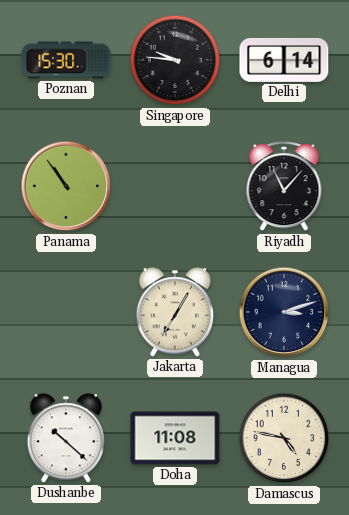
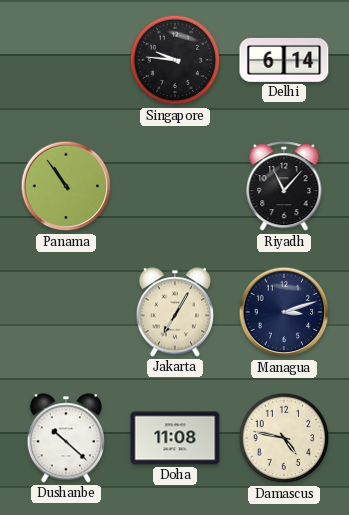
Poznan: 15:30 -> none (66, 60)
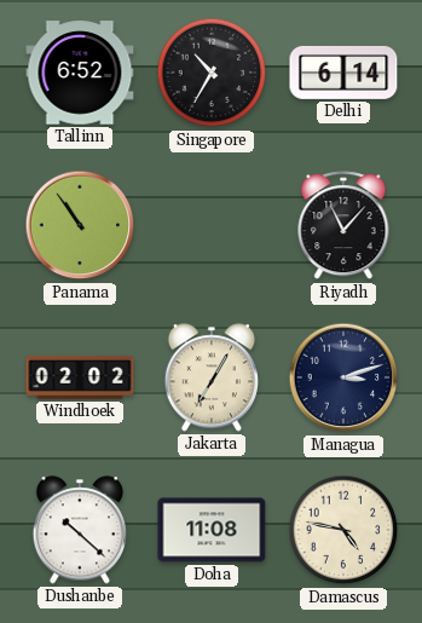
Tallinn: none -> 6:52 (80, 73)
Singapore: 9:46 -> 10:35 (212, 73)
Windhoek: none -> 02:02 (80, 379)
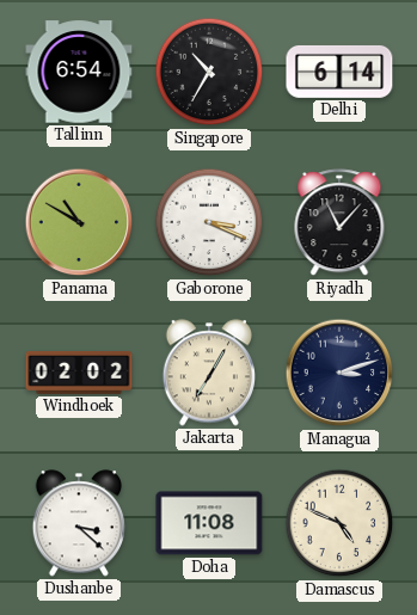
Tallinn: 6:52 -> 6:54 (79, 72)
Panama: 10:54 -> 10:50 (79, 222)
Gaborone: none -> 3:19 (209, 222)
Dushanbe: 10:22 -> 3:22 (78, 523)
Damascus: 4:47 -> 4:49 (339, 523)
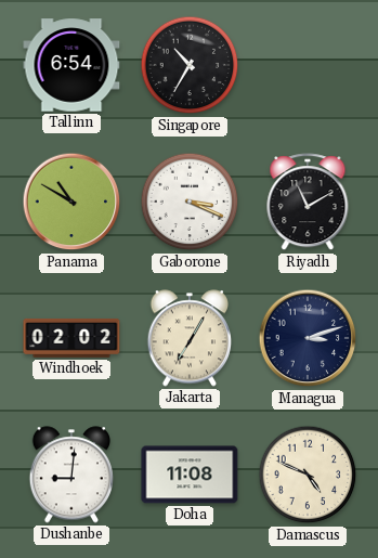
Delhi: 6:14 -> none (339, 72)
Riyadh: 11:07 -> 11:10 (308, 203)
Dushanbe: 3:22 -> 9:01 (70, 475)
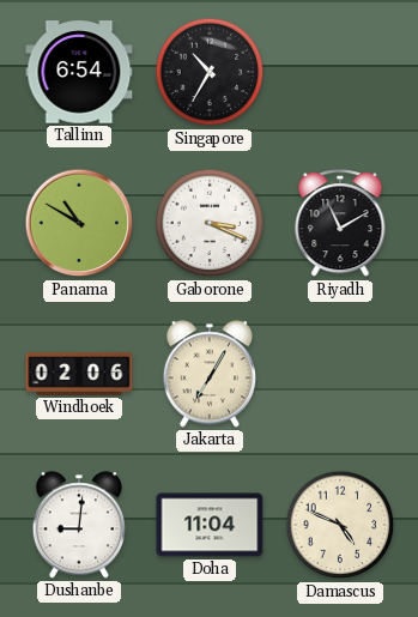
Windhoek: 02:02 -> 02:06 (79, 375)
Managua: 3:12 -> none (308, 338)
Doha: 11:08 -> 11:04 (210, 525)
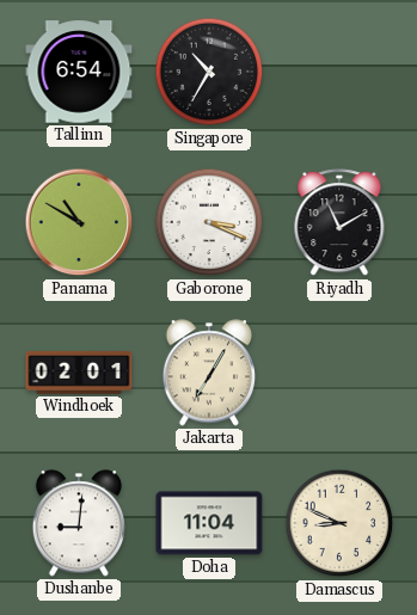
Windhoek: 02:06 -> 02:01 (79, 374)
Damascus: 4:49 -> 8:49 (339, 523)
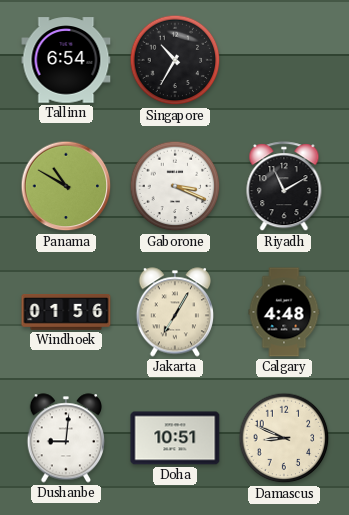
Windhoek: 02:01 -> 01:56 (66, 313)
Calgary: none -> 4:48 (284, 312)
Doha: 11:04 -> 10:51 (175, 438)
